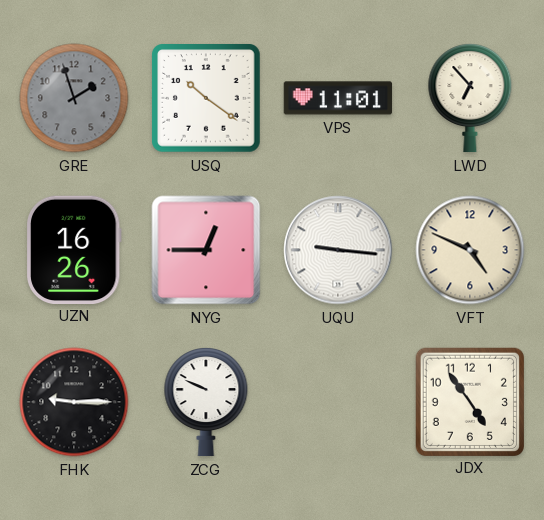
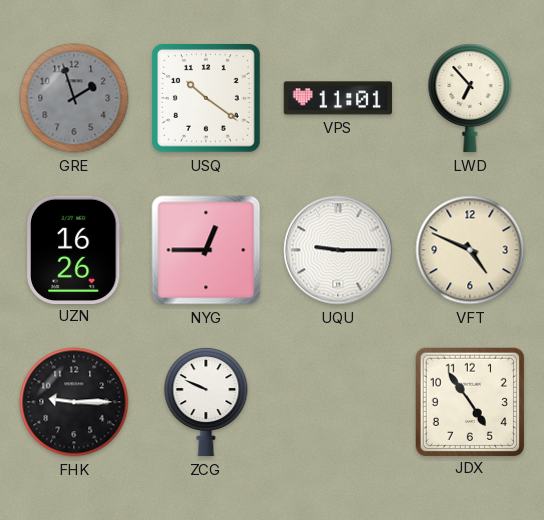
UQU: 9:16 -> 9:15 (338, 250)
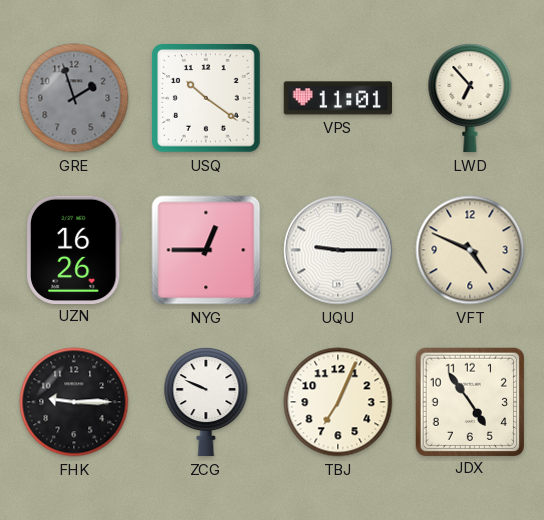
TBJ: none -> 7:04 (338, 402)
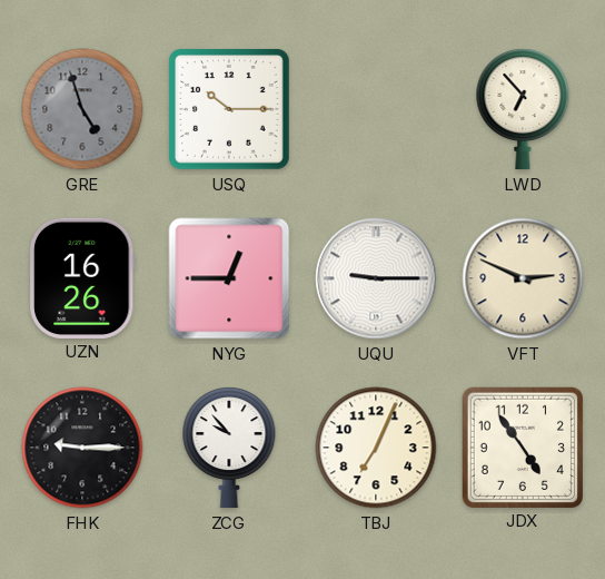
GRE: 1:57 -> 4:57 (82, 109)
USQ: 10:21 -> 10:15 (230, 110)
VPS: 11:01 -> none (338, 98)
VFT: 4:49 -> 2:49 (523, 278)
ZCG: 9:49 -> 9:53 (229, 449)
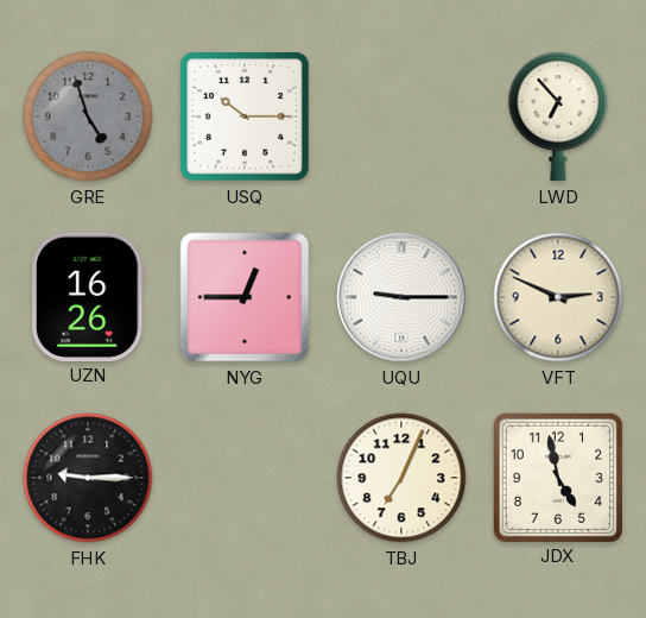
ZCG: 9:53 -> none (229, 449)
JDX: 4:54 -> 4:58 (557, 477)
